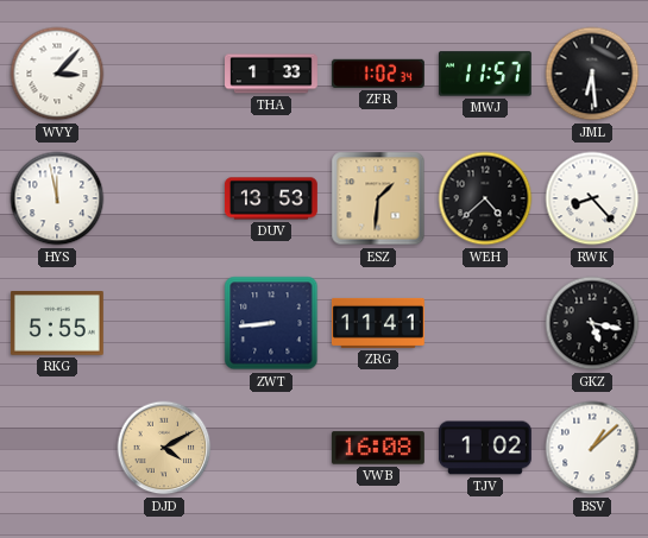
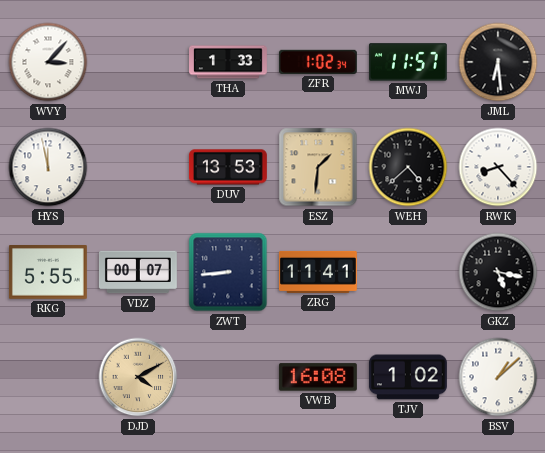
VDZ: none -> 00:07 (138, 272)
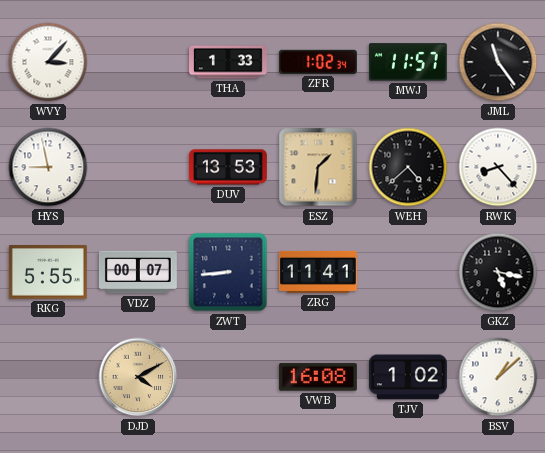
JML: 6:29 -> 11:24 (498, 62)
HYS: 11:58 -> 8:58 (48, 167)
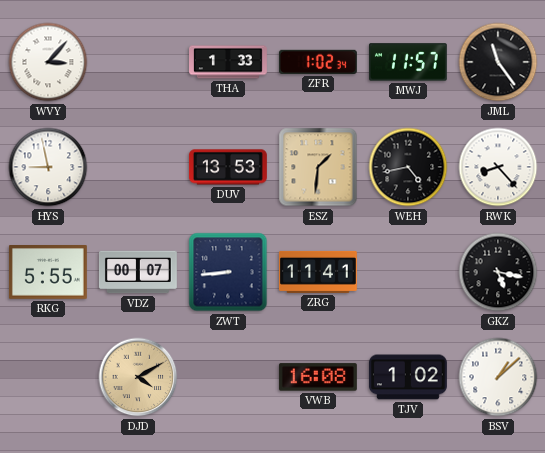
WEH: 4:38 -> 4:43 (408, 167)
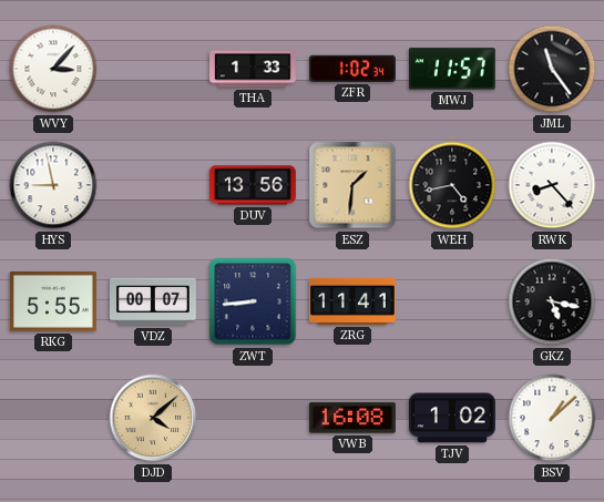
DUV: 13:53 -> 13:56 (253, 185)
DJD: 4:10 -> 4:08 (153, 418)
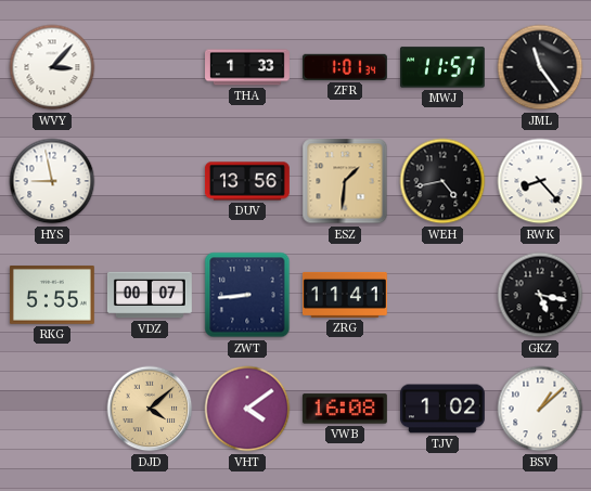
ZFR: 1:02 -> 1:01 (345, 67)
VHT: none -> 4:09 (247, 409)
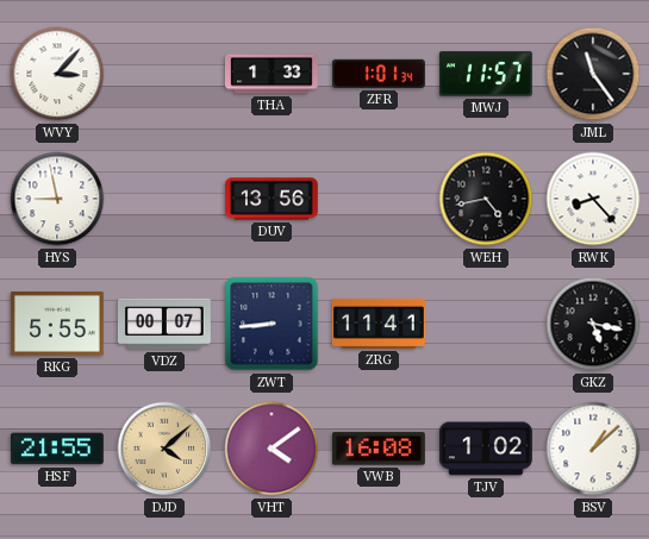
ESZ: 1:31 -> none (345, 181)
HSF: none -> 21:55 (57, 449)
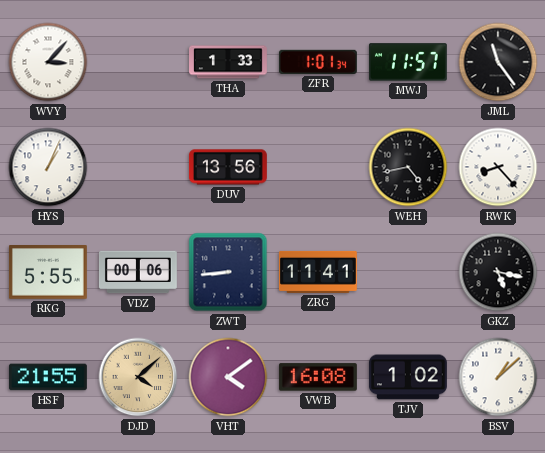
HYS: 8:58 -> 1:04 (48, 167)
VDZ: 00:07 -> 00:06 (138, 272)
